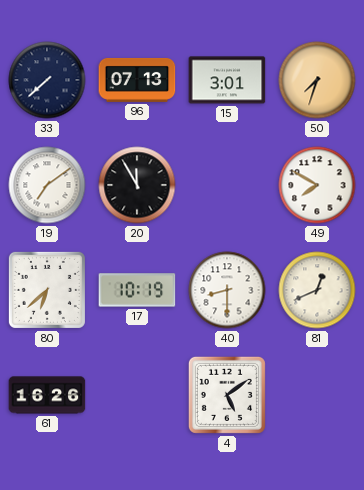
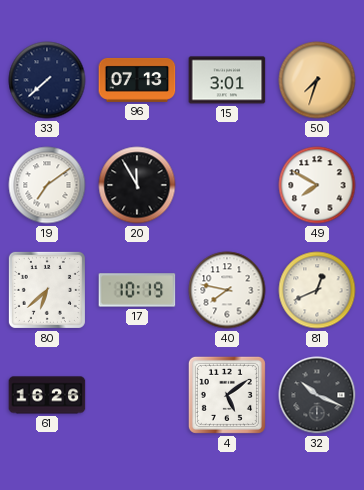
40: 8:30 -> 7:47 (227, 290)
32: none -> 10:19 (317, 395)
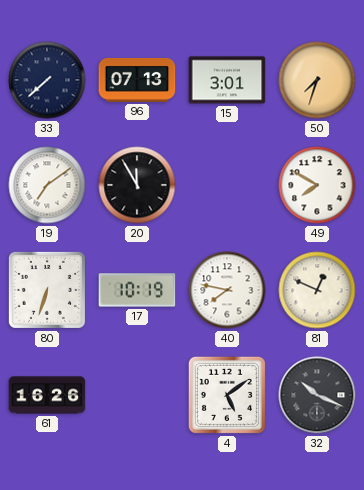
80: 6:38 -> 6:33 (47, 290)
81: 12:41 -> 12:49 (317, 290)
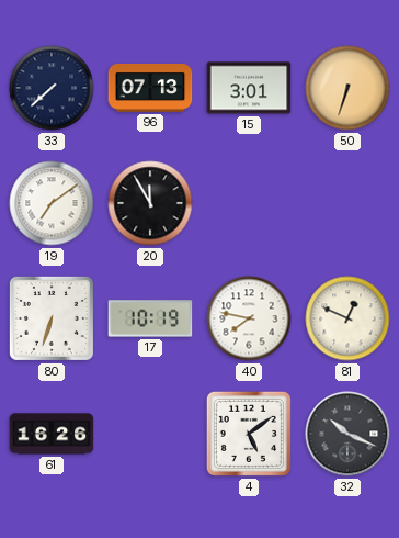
50: 7:33 -> 6:33 (347, 88)
49: 7:50 -> none (317, 185)
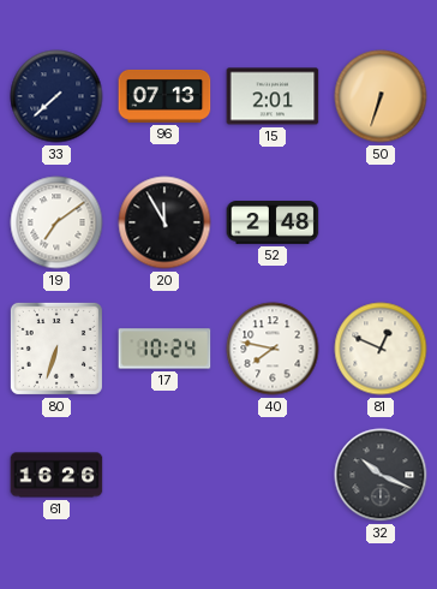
15: 3:01 -> 2:01 (273, 96)
52: none -> 2:48 (273, 224)
17: 10:19 -> 10:24 (164, 349)
4: 5:09 -> none (249, 434)
